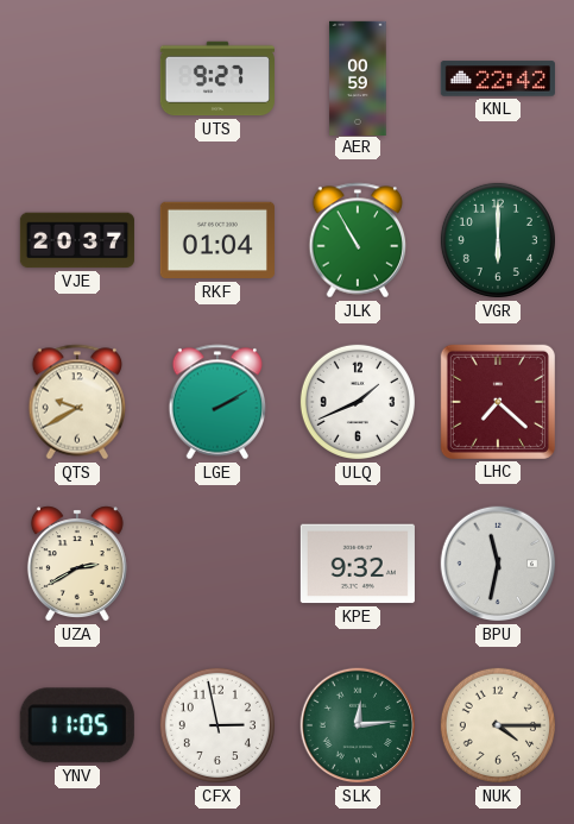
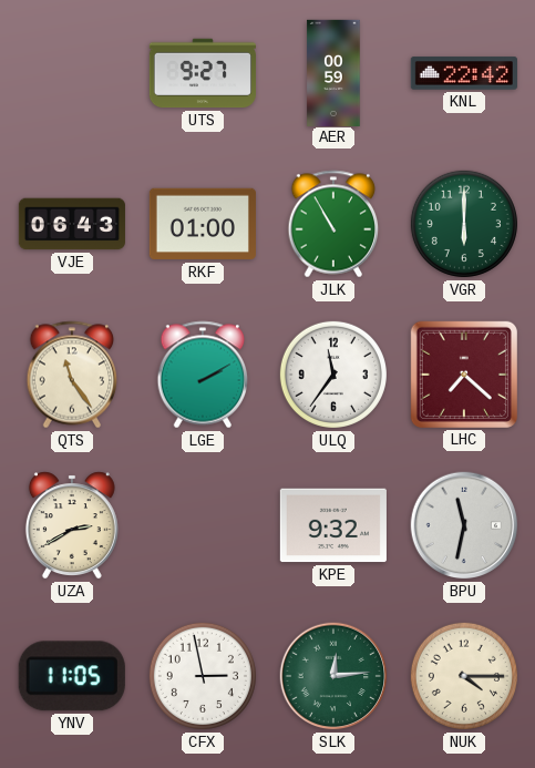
VJE: 20:37 -> 06:43 (72, 224)
RKF: 01:04 -> 01:00 (203, 224)
QTS: 9:40 -> 11:24 (72, 375)
ULQ: 1:41 -> 11:36 (333, 375)
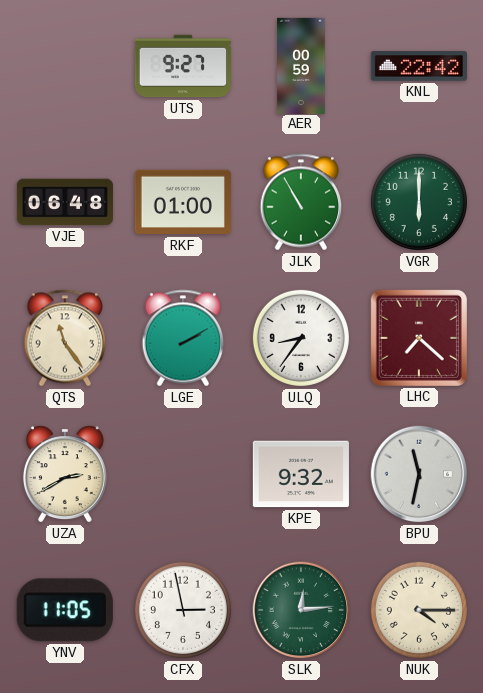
VJE: 06:43 -> 06:48 (65, 202)
ULQ: 11:36 -> 8:36 (301, 338)
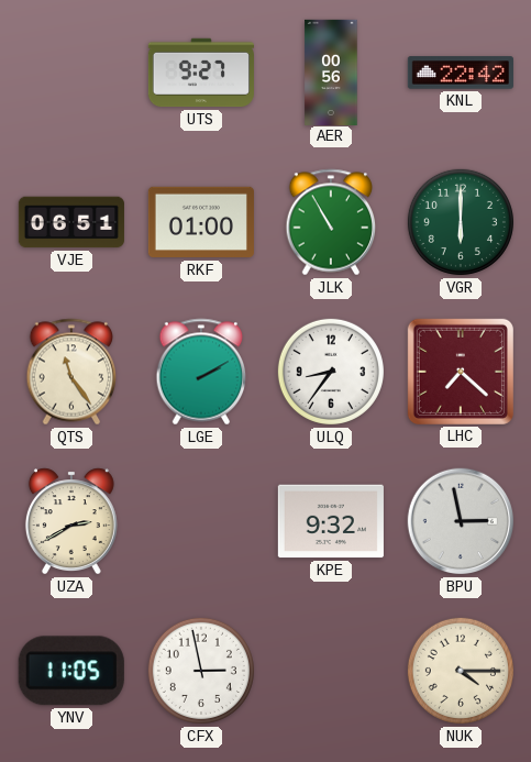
AER: 00:59 -> 00:56 (331, 71)
VJE: 06:48 -> 06:51 (71, 222)
BPU: 11:32 -> 2:58 (461, 521)
SLK: 12:14 -> none (301, 610)
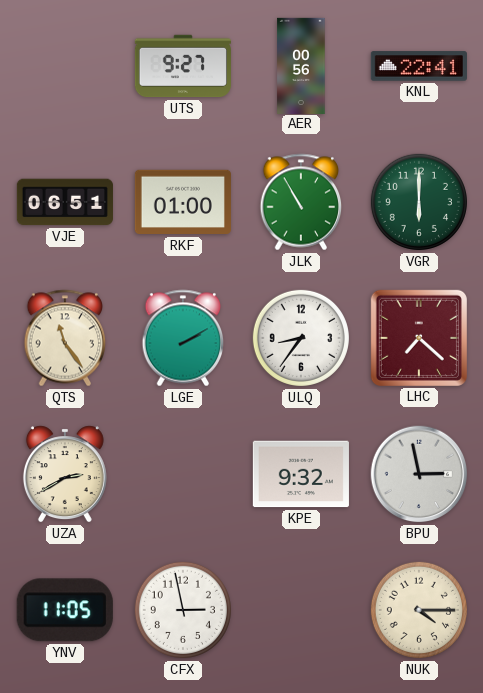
KNL: 22:42 -> 22:41 (419, 66)
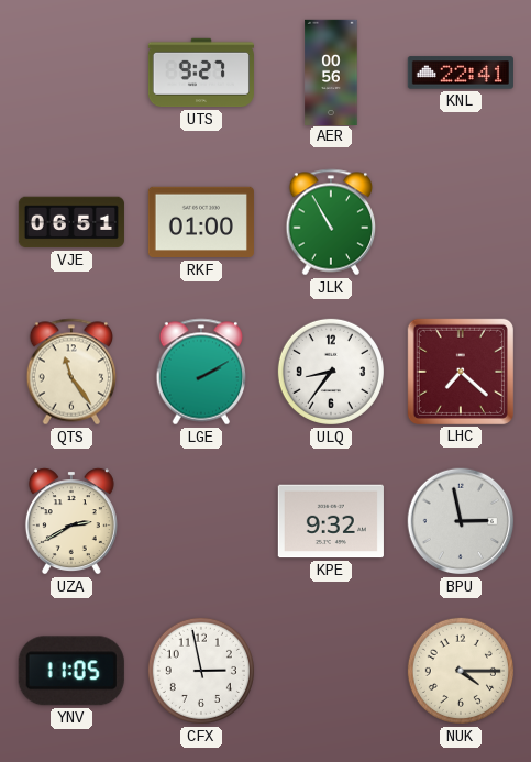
VGR: 6:00 -> none (419, 202)
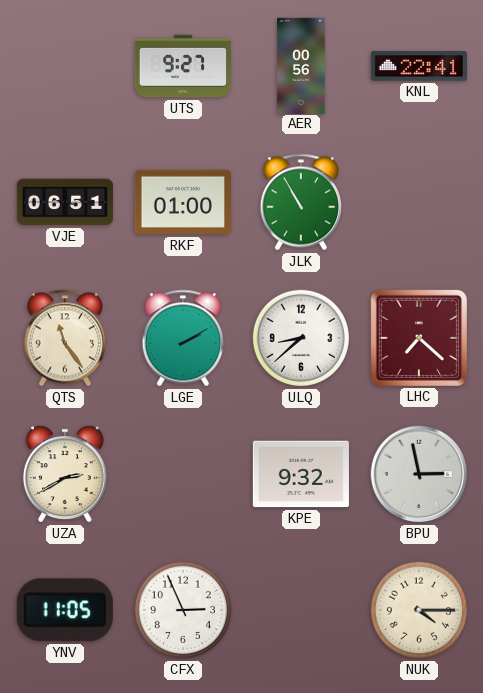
ULQ: 8:36 -> 8:38 (301, 338)
CFX: 2:58 -> 2:56 (183, 610)
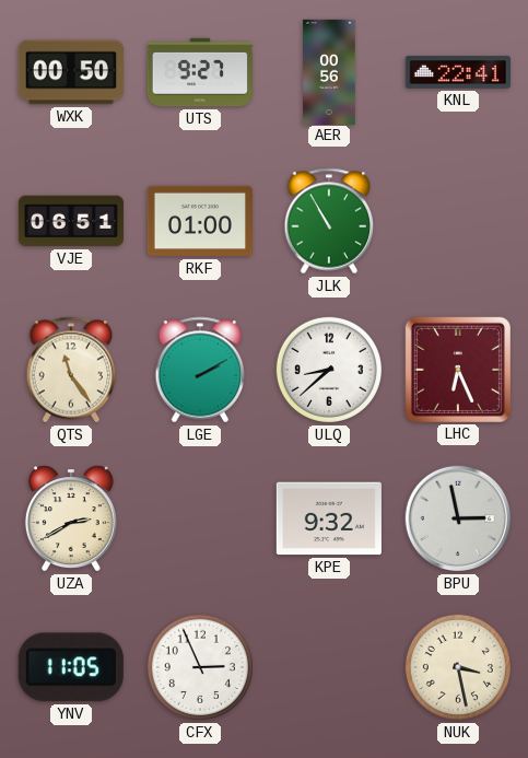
WXK: none -> 00:50 (71, 72)
LHC: 7:22 -> 6:26 (458, 370)
NUK: 4:15 -> 3:28 (458, 667)
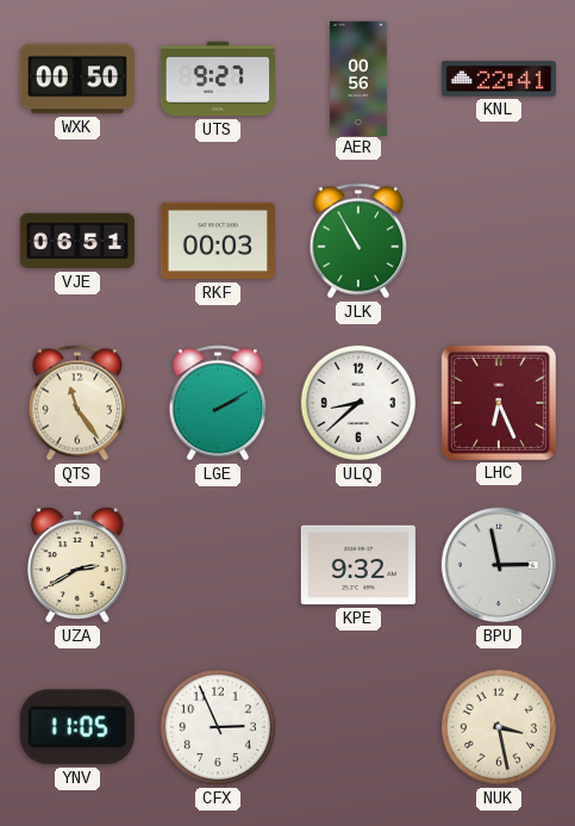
RKF: 01:00 -> 00:03 (218, 241)
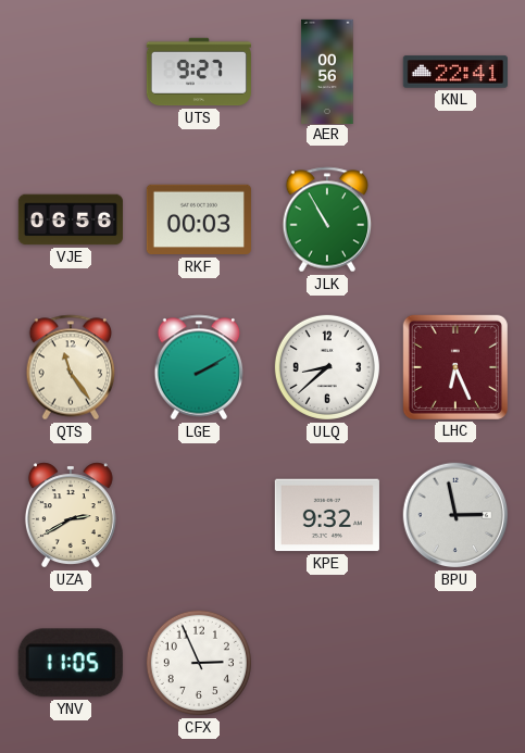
WXK: 00:50 -> none (77, 79)
VJE: 06:51 -> 06:56 (71, 219)
NUK: 3:28 -> none (499, 727)
